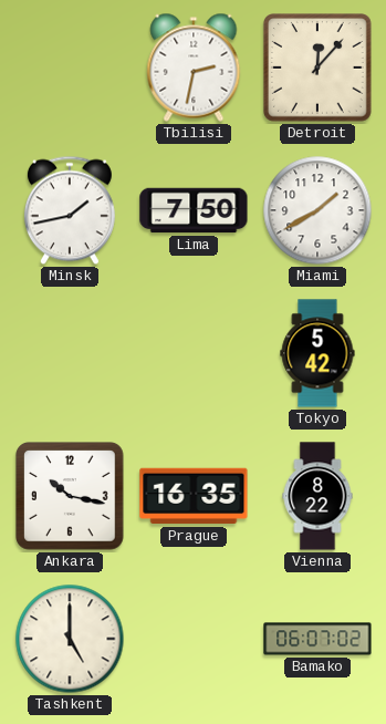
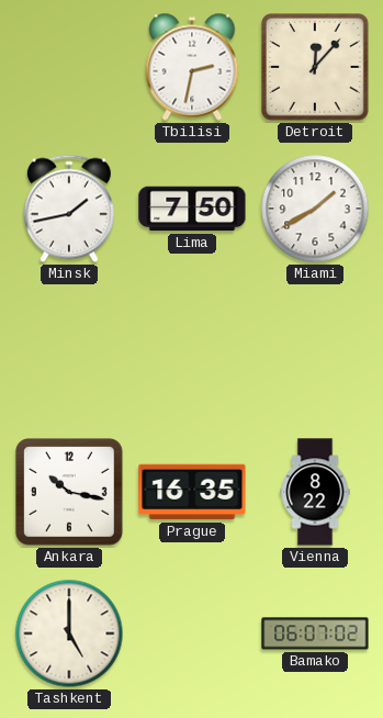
Tokyo: 5:42 -> none (317, 353)
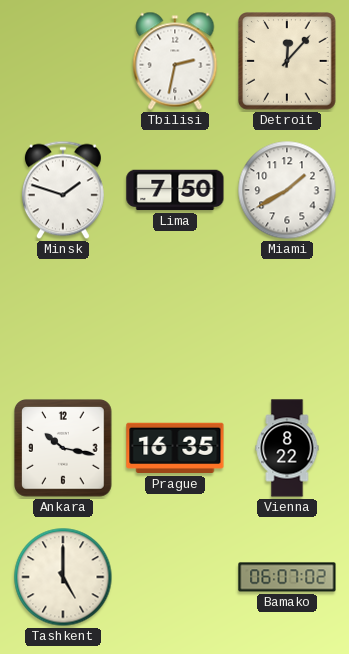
Minsk: 1:43 -> 1:48 (63, 190)
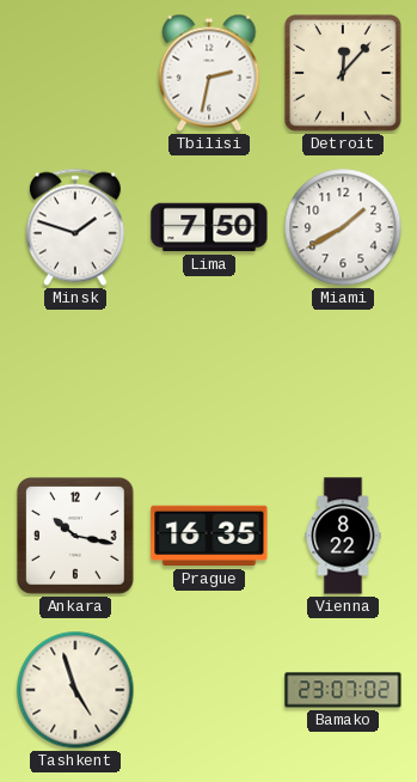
Tashkent: 5:00 -> 4:57 (75, 690)
Bamako: 06:07 -> 23:07 (343, 690)
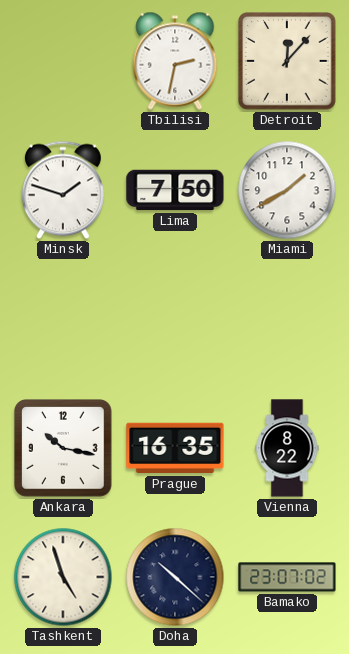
Doha: none -> 10:22 (175, 577)
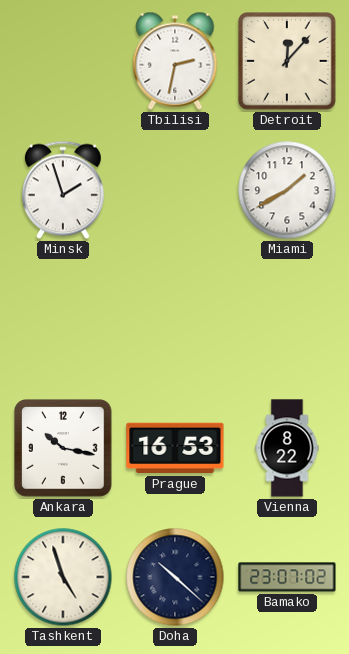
Minsk: 1:48 -> 1:57 (63, 190)
Lima: 7:50 -> none (175, 190)
Prague: 16:35 -> 16:53 (175, 448)
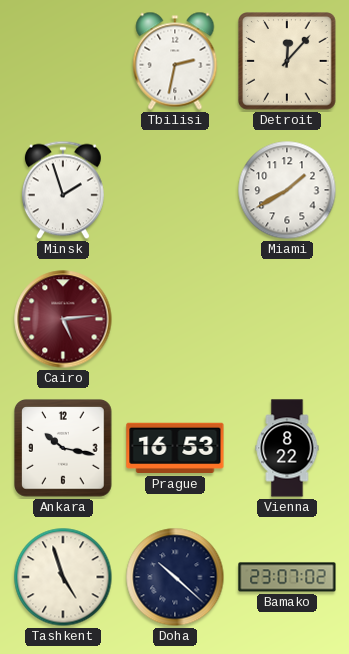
Cairo: none -> 5:14 (63, 319)
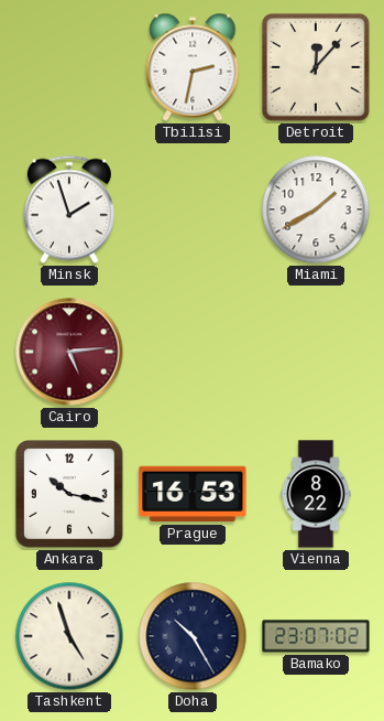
Doha: 10:22 -> 10:25 (193, 636)
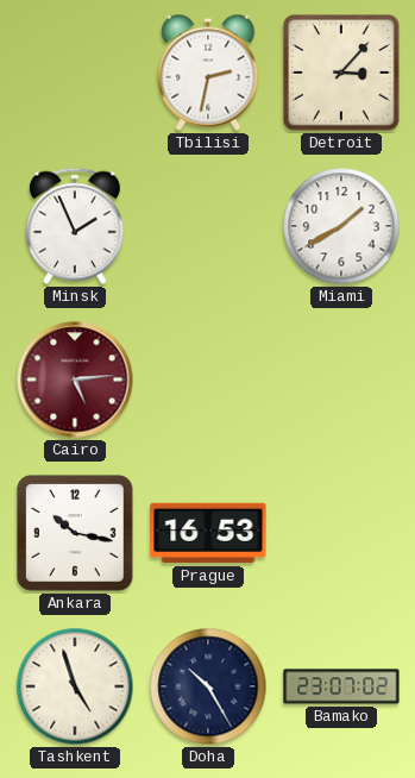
Detroit: 12:07 -> 3:07 (342, 74)
Minsk: 1:57 -> 1:56 (75, 226)
Vienna: 8:22 -> none (316, 494)
